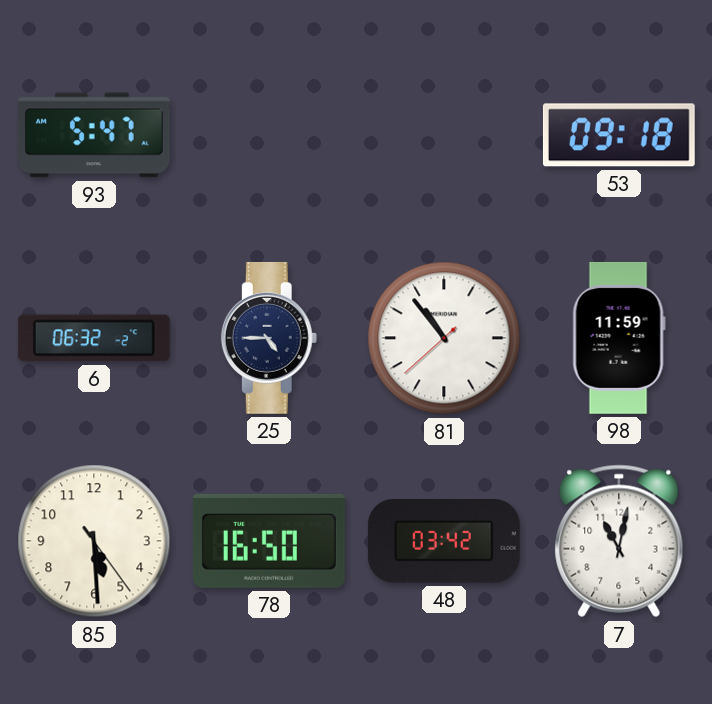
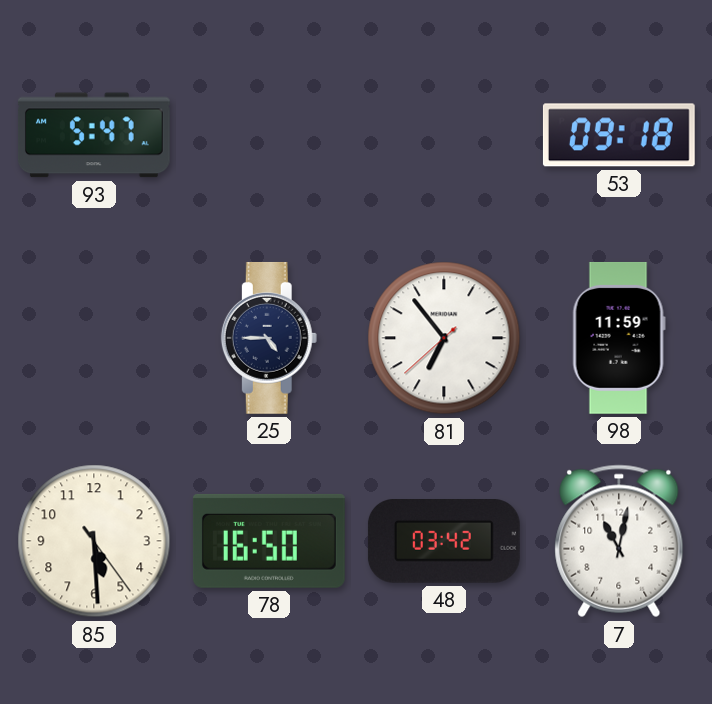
6: 06:32 -> none (94, 338)
81: 10:53 -> 6:53 (444, 338)
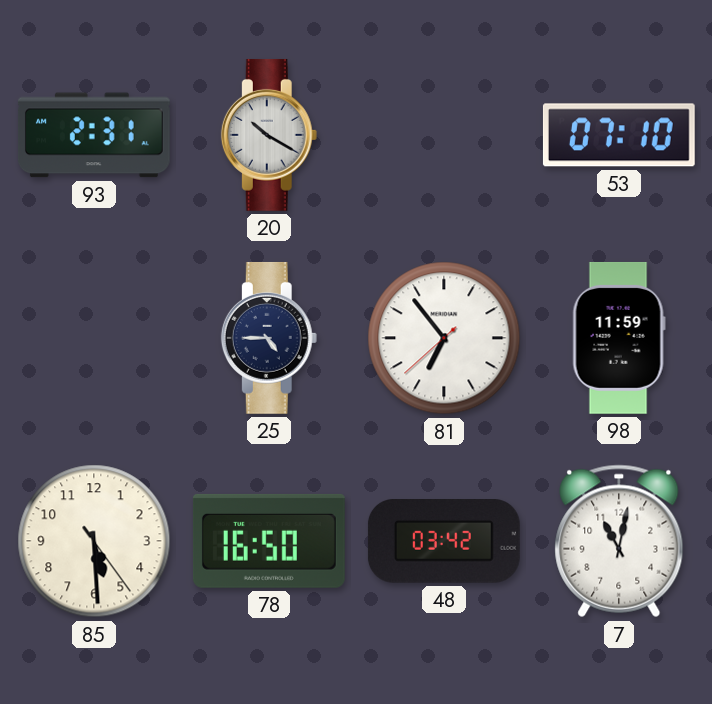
93: 5:47 -> 2:31 (94, 135)
20: none -> 10:20 (269, 135)
53: 09:18 -> 07:10 (619, 135)
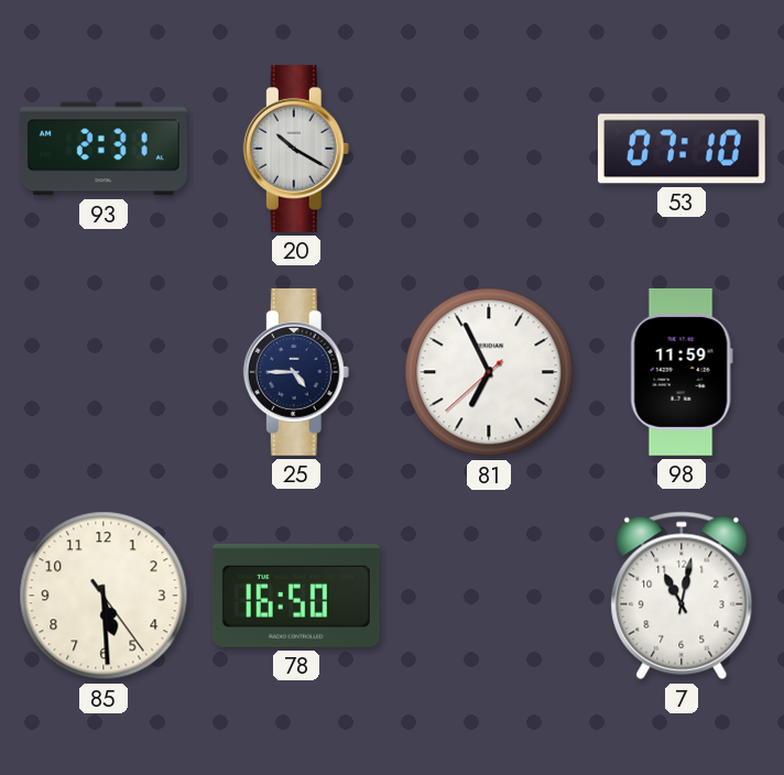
81: 6:53 -> 6:55 (489, 372)
48: 03:42 -> none (444, 542)
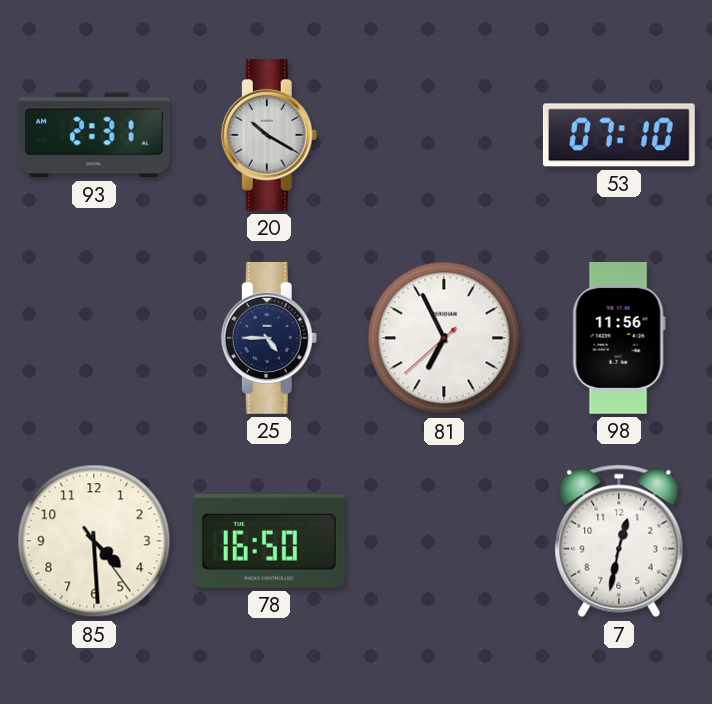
98: 11:59 -> 11:56 (619, 338)
85: 5:29 -> 4:29 (94, 541)
7: 11:02 -> 12:32 (619, 541)
